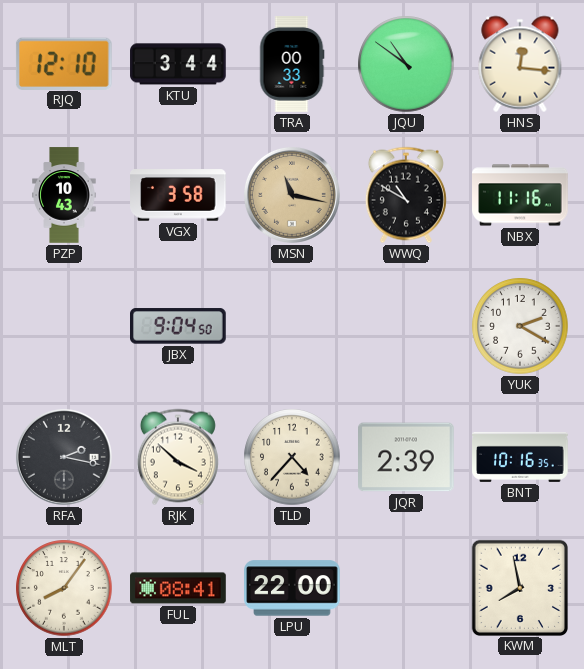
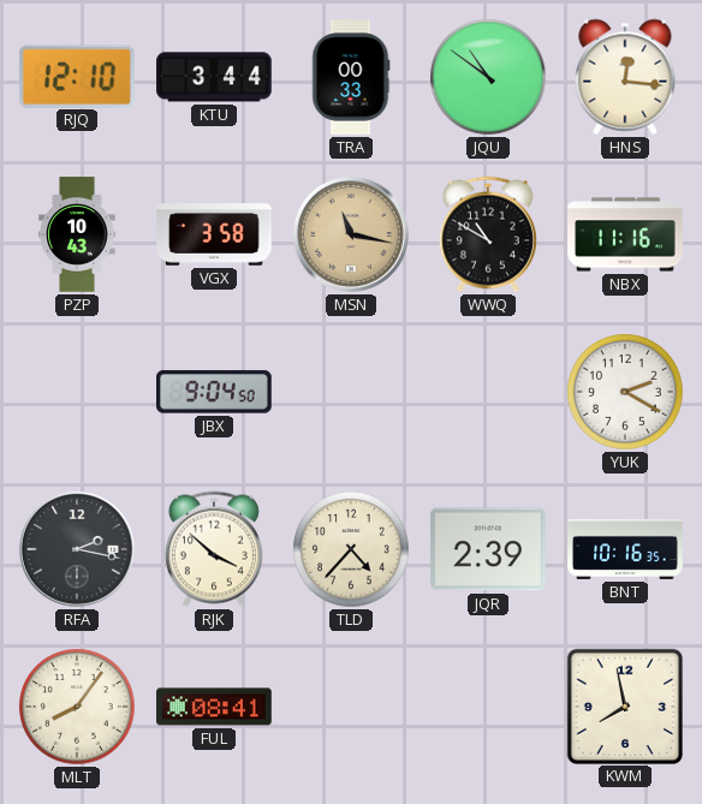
LPU: 22:00 -> none (292, 588)
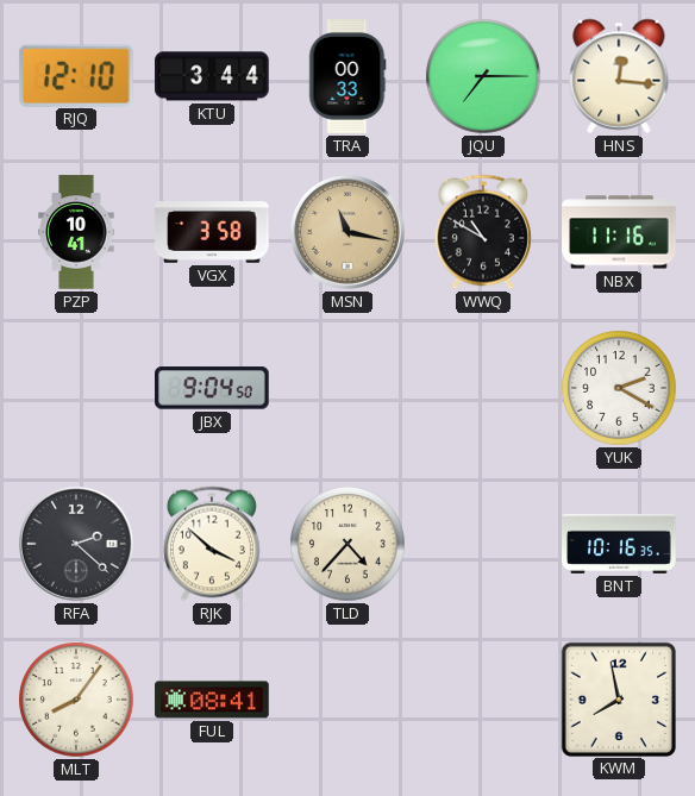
JQU: 10:51 -> 7:15 (483, 76)
PZP: 10:43 -> 10:41 (76, 232)
RFA: 2:17 -> 2:22 (76, 544)
JQR: 2:39 -> none (489, 549)
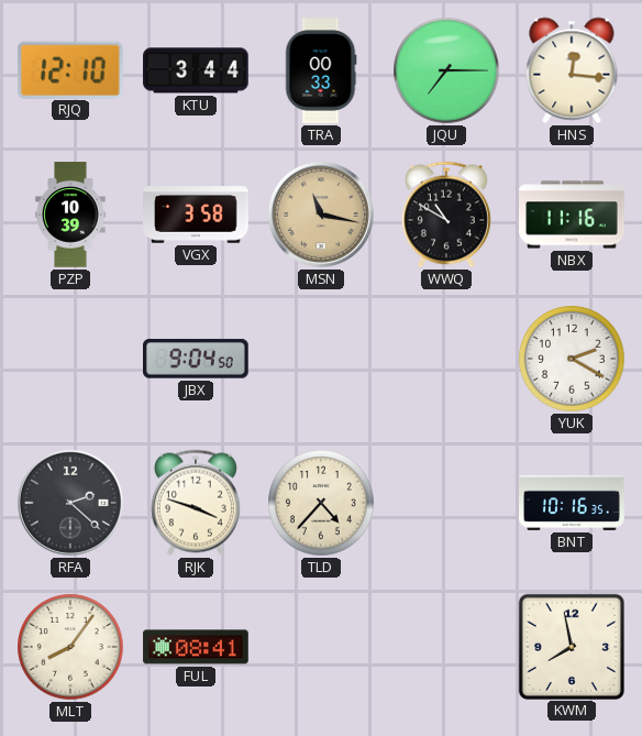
PZP: 10:41 -> 10:39 (70, 215)
RJK: 3:52 -> 3:48 (196, 503)
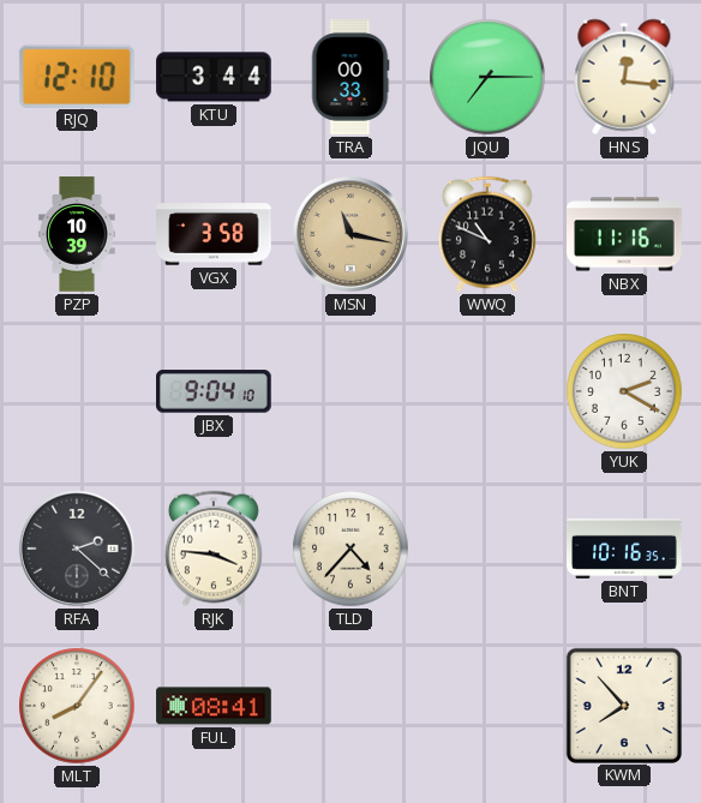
WWQ: 10:50 -> 10:49 (487, 234)
JBX: 9:04:50 -> 9:04:10 (215, 391)
RJK: 3:48 -> 3:46 (214, 549)
KWM: 7:58 -> 7:53 (623, 705)
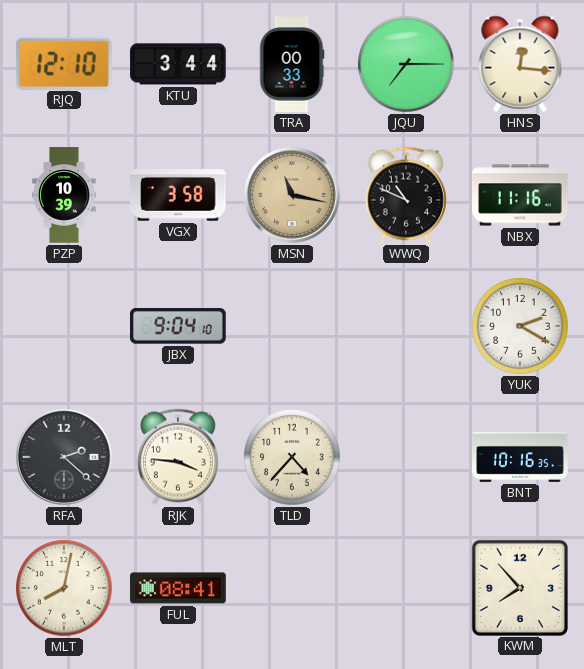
MLT: 8:06 -> 8:02 (64, 588)
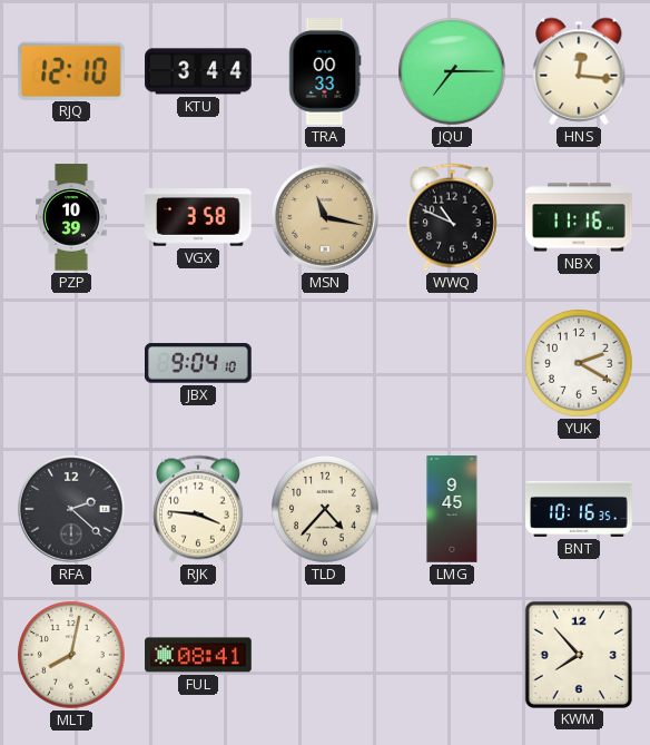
LMG: none -> 9:45 (452, 509)
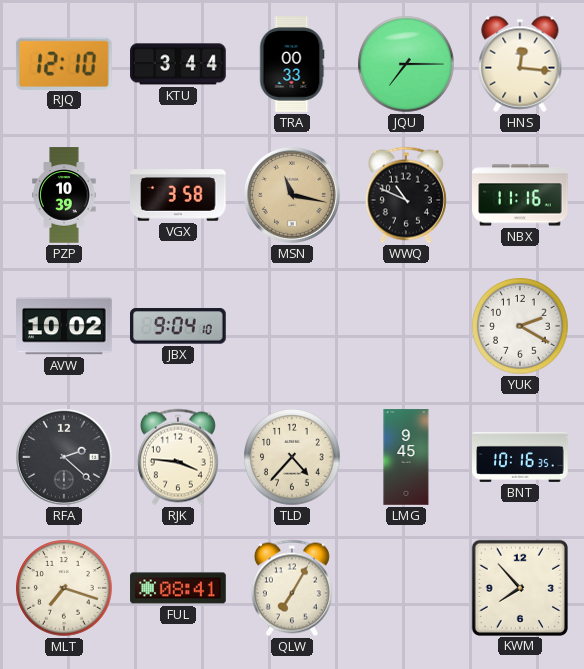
AVW: none -> 10:02 (64, 326)
MLT: 8:02 -> 7:18 (64, 588)
QLW: none -> 7:05 (292, 588)
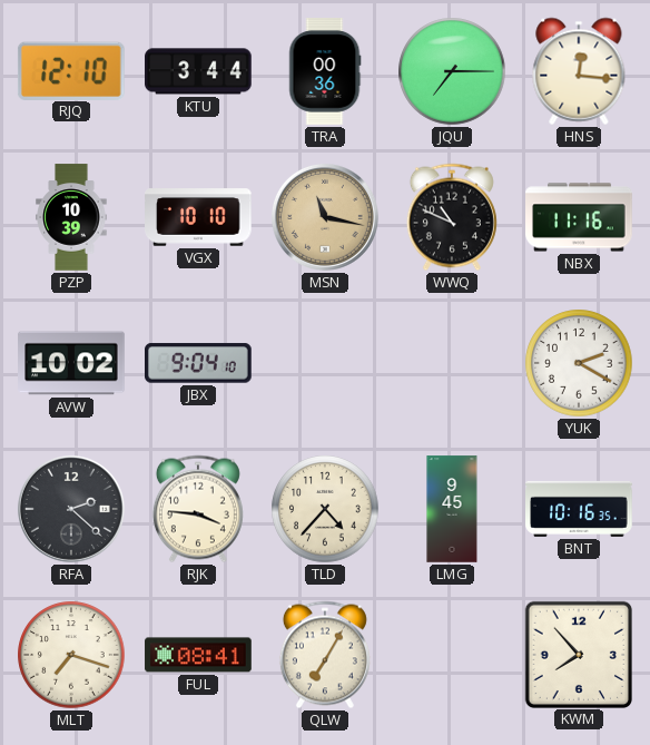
TRA: 00:33 -> 00:36 (325, 71)
VGX: 3:58 -> 10:10 (198, 217)
